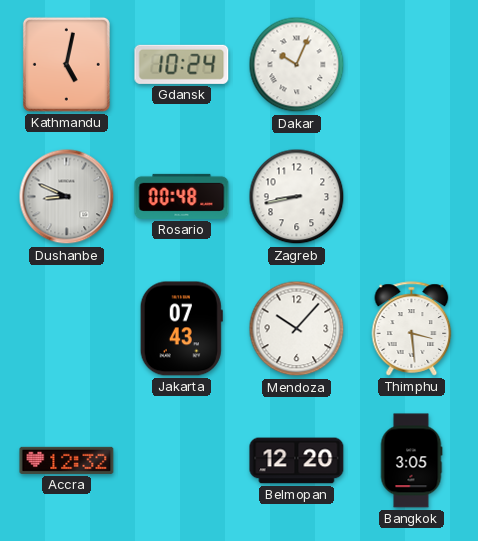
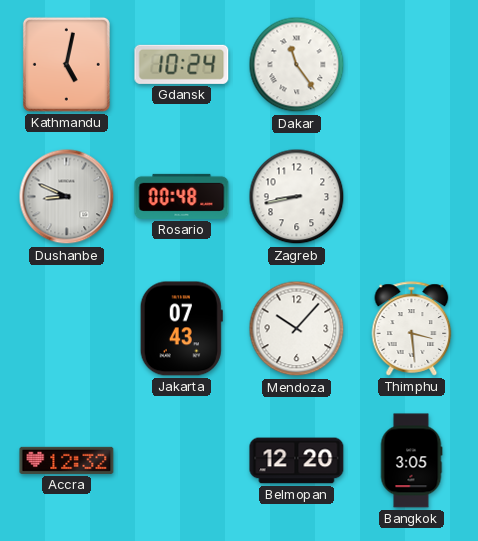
Dakar: 10:04 -> 11:24 (297, 65)
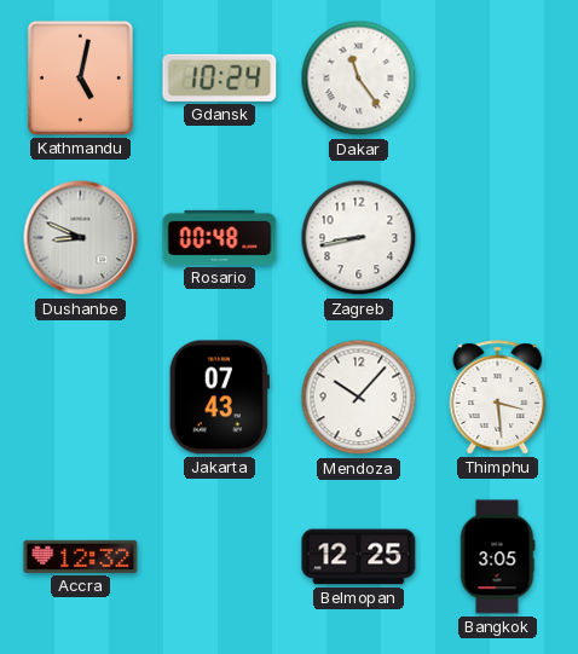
Belmopan: 12:20 -> 12:25 (359, 557)
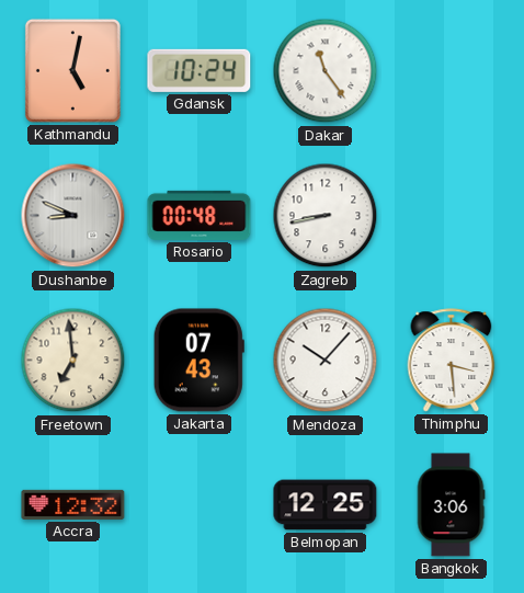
Freetown: none -> 6:59 (73, 361)
Bangkok: 3:05 -> 3:06 (451, 505)
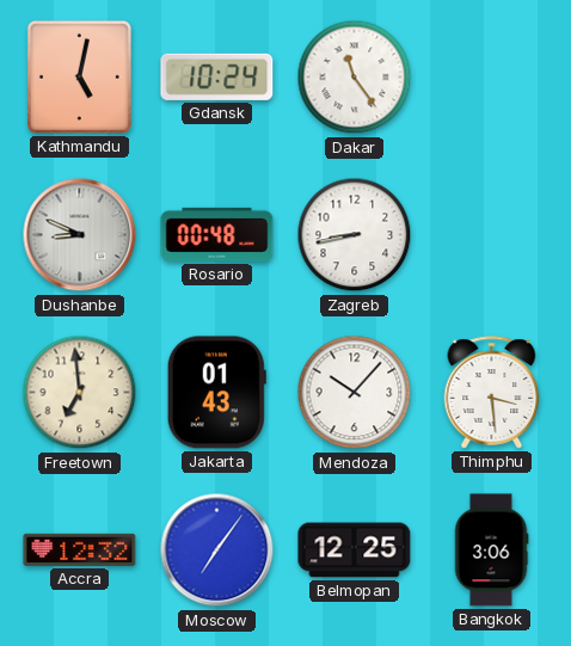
Jakarta: 07:43 -> 01:43 (216, 393)
Moscow: none -> 7:06 (217, 550)
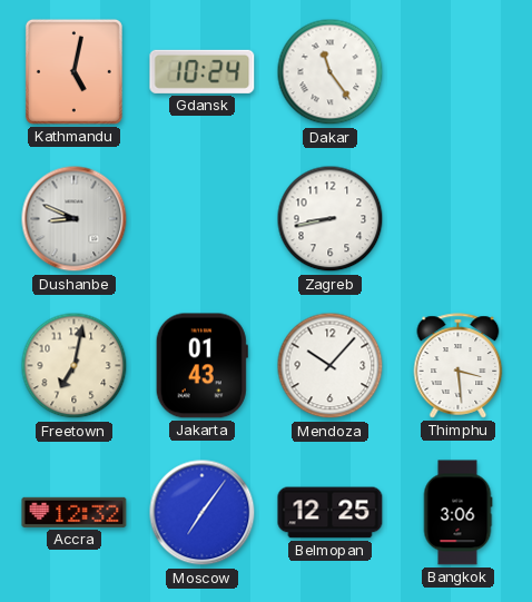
Rosario: 00:48 -> none (217, 234)
Freetown: 6:59 -> 7:02 (75, 366)
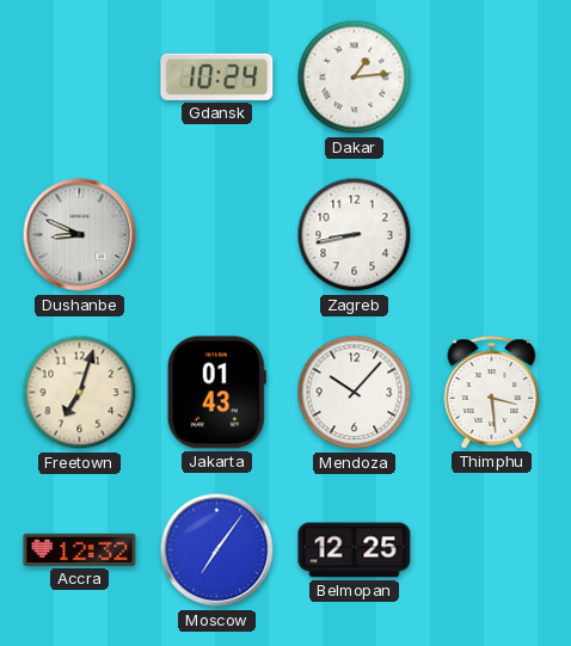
Kathmandu: 5:02 -> none (73, 71)
Dakar: 11:24 -> 1:14 (355, 78)
Freetown: 7:02 -> 7:03 (80, 393)
Bangkok: 3:06 -> none (457, 513)
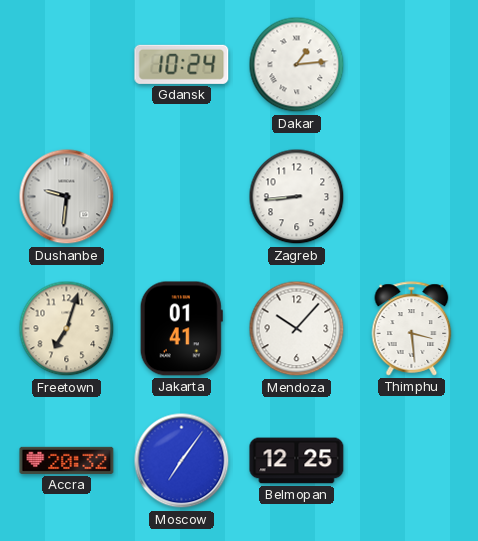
Dushanbe: 8:49 -> 9:31 (67, 197)
Zagreb: 8:43 -> 8:44 (297, 197)
Jakarta: 01:43 -> 01:41 (181, 329)
Accra: 12:32 -> 20:32 (67, 460)
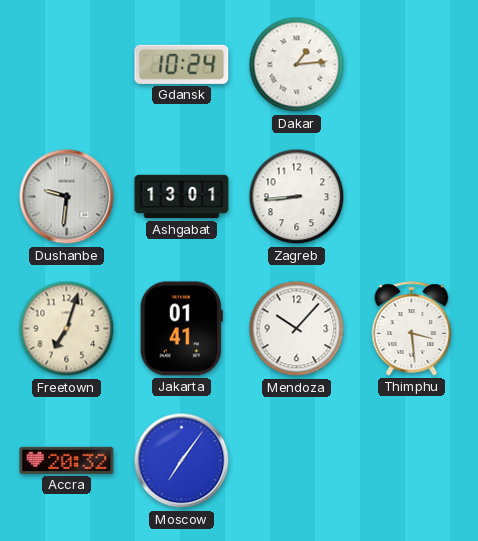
Ashgabat: none -> 13:01 (182, 197)
Belmopan: 12:25 -> none (297, 461)
